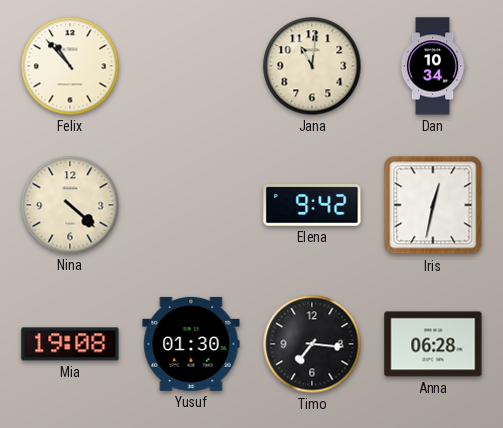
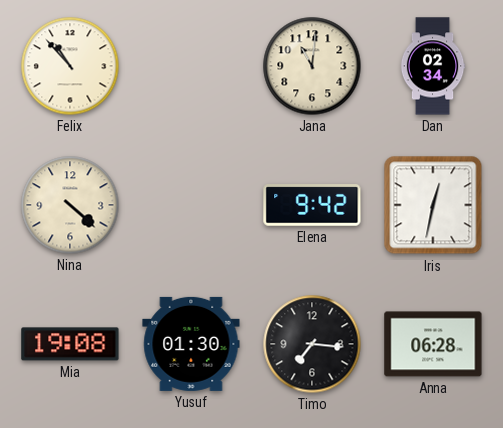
Dan: 10:34 -> 02:34 (433, 66)
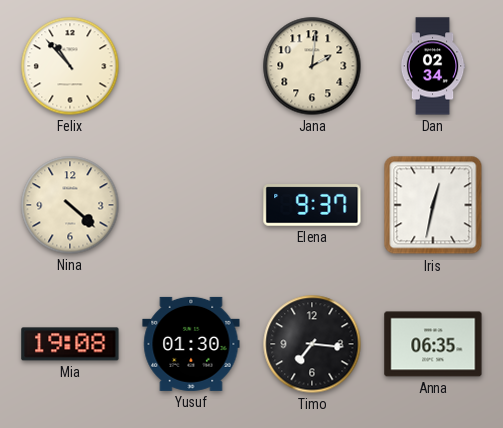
Jana: 11:01 -> 2:01 (312, 66)
Elena: 9:42 -> 9:37 (312, 205)
Anna: 06:28 -> 06:35 (433, 344)
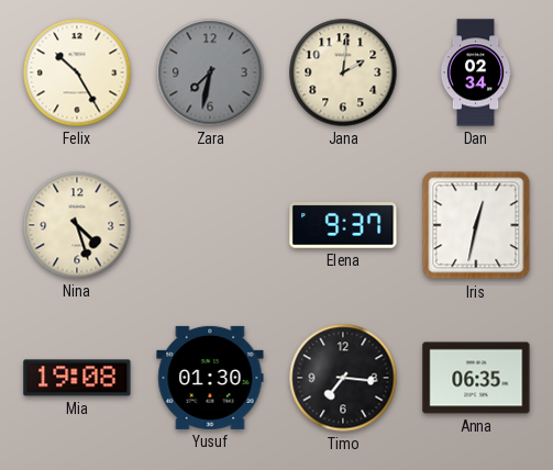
Felix: 10:53 -> 10:25 (77, 72)
Zara: none -> 7:32 (210, 72)
Nina: 4:22 -> 4:27 (77, 225)
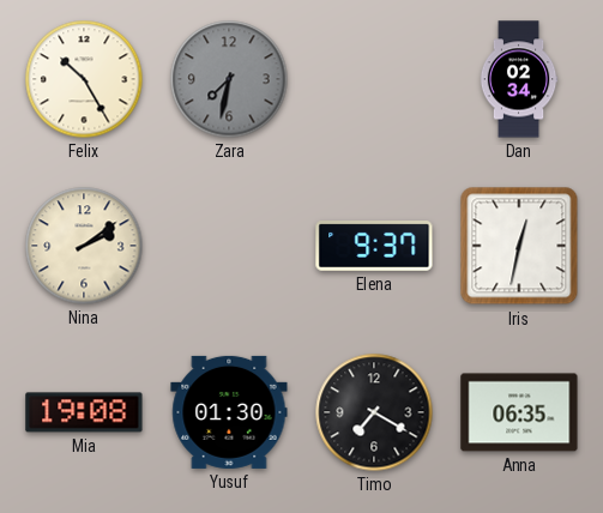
Jana: 2:01 -> none (343, 72)
Nina: 4:27 -> 2:09 (84, 246)
Timo: 7:16 -> 7:20 (374, 412)
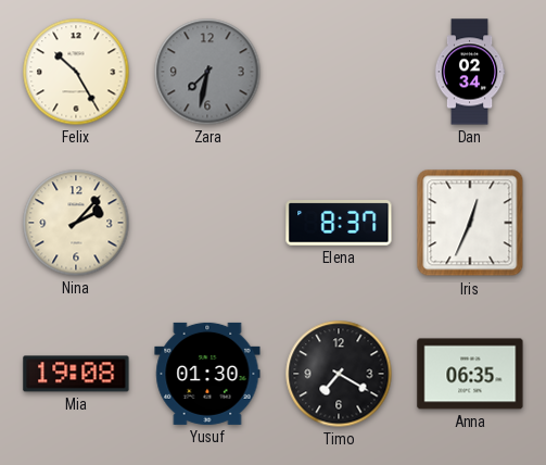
Nina: 2:09 -> 2:07 (76, 223)
Elena: 9:37 -> 8:37 (339, 223)
Iris: 12:32 -> 12:34 (470, 223)
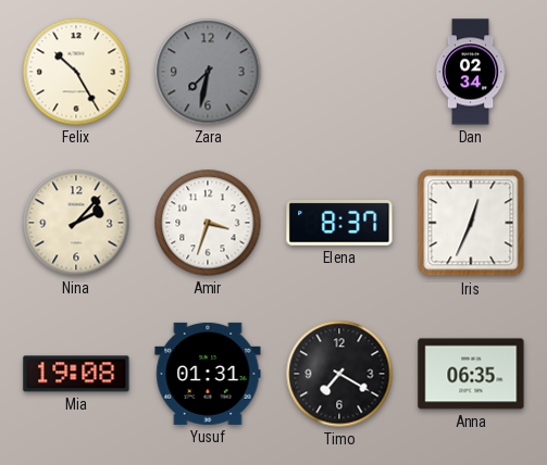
Amir: none -> 3:33 (208, 223)
Yusuf: 01:30 -> 01:31 (208, 374)
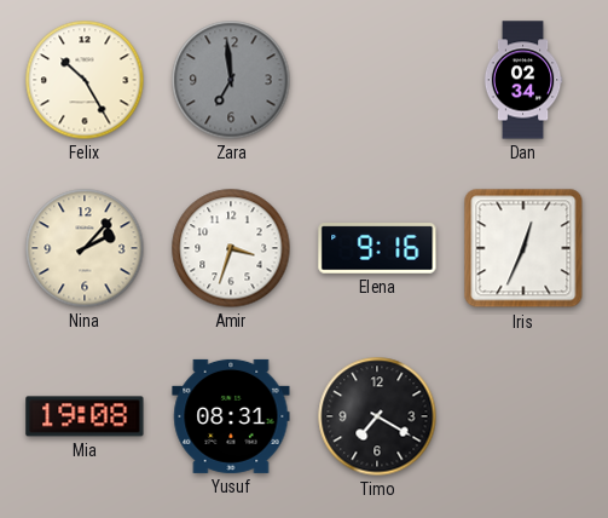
Zara: 7:32 -> 6:59 (231, 80)
Elena: 8:37 -> 9:16 (377, 248)
Yusuf: 01:31 -> 08:31 (231, 416)
Anna: 06:35 -> none (471, 374)
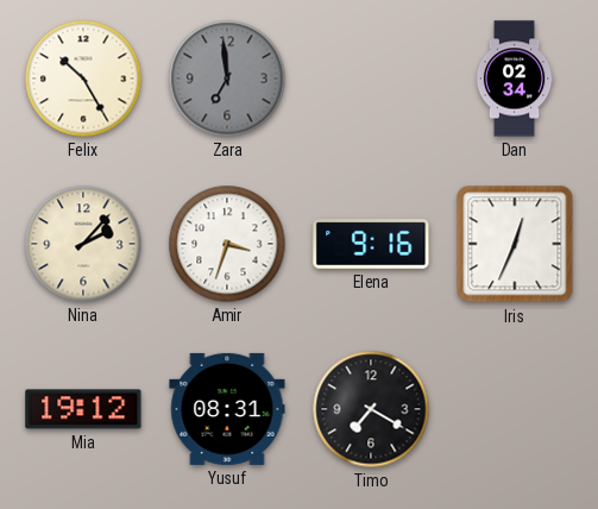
Mia: 19:08 -> 19:12 (83, 409)
